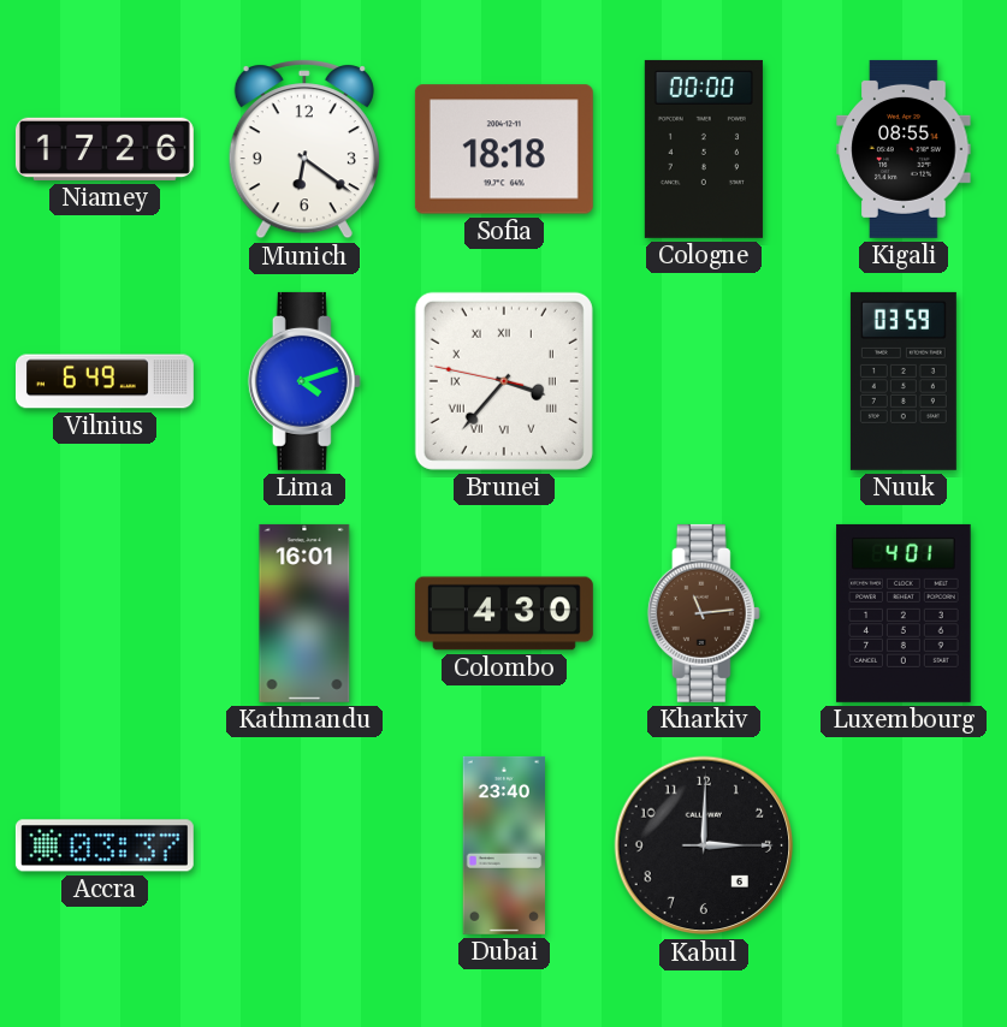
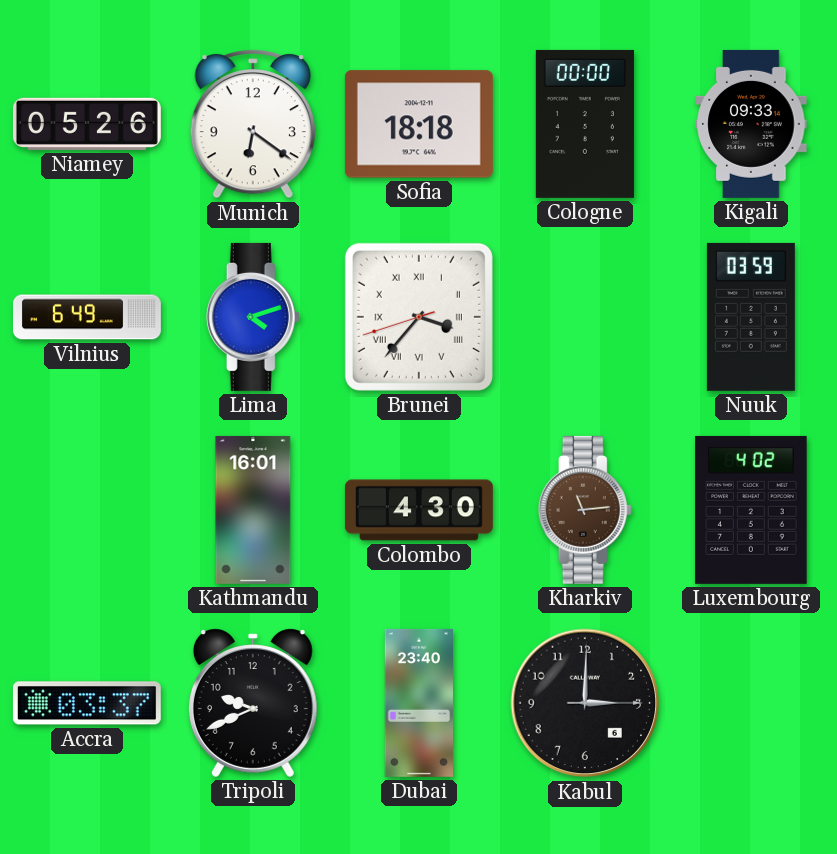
Niamey: 17:26 -> 05:26 (87, 124)
Kigali: 08:55 -> 09:33 (751, 124)
Brunei: 3:36:47 -> 3:36:42 (419, 317)
Luxembourg: 4:01 -> 4:02 (751, 510)
Tripoli: none -> 9:41 (253, 703)
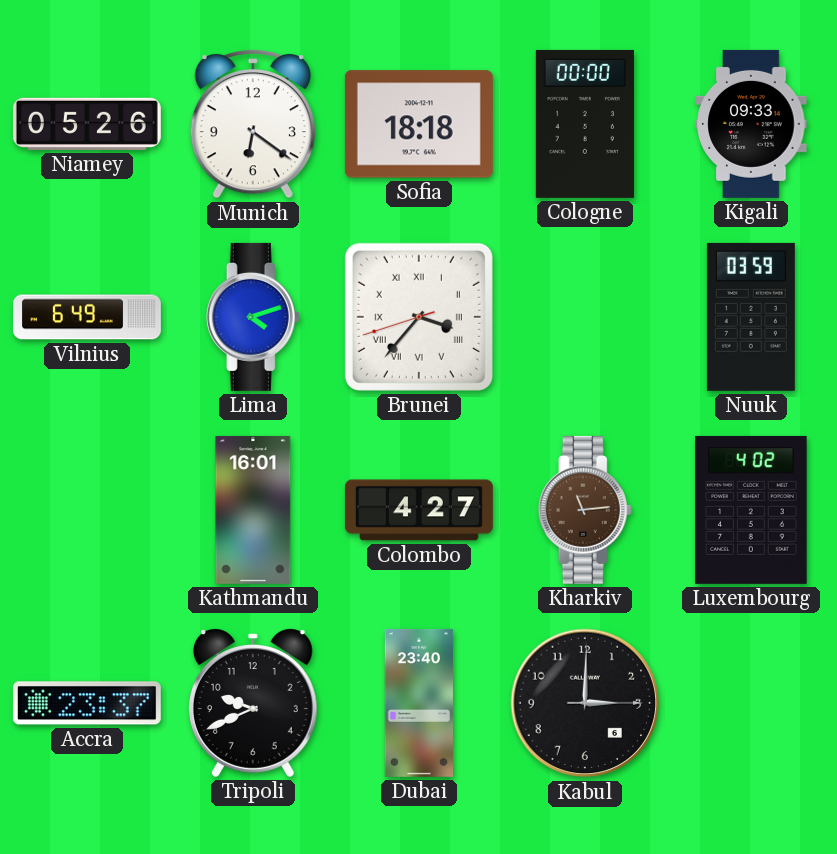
Colombo: 4:30 -> 4:27 (419, 510)
Accra: 03:37 -> 23:37 (87, 703)
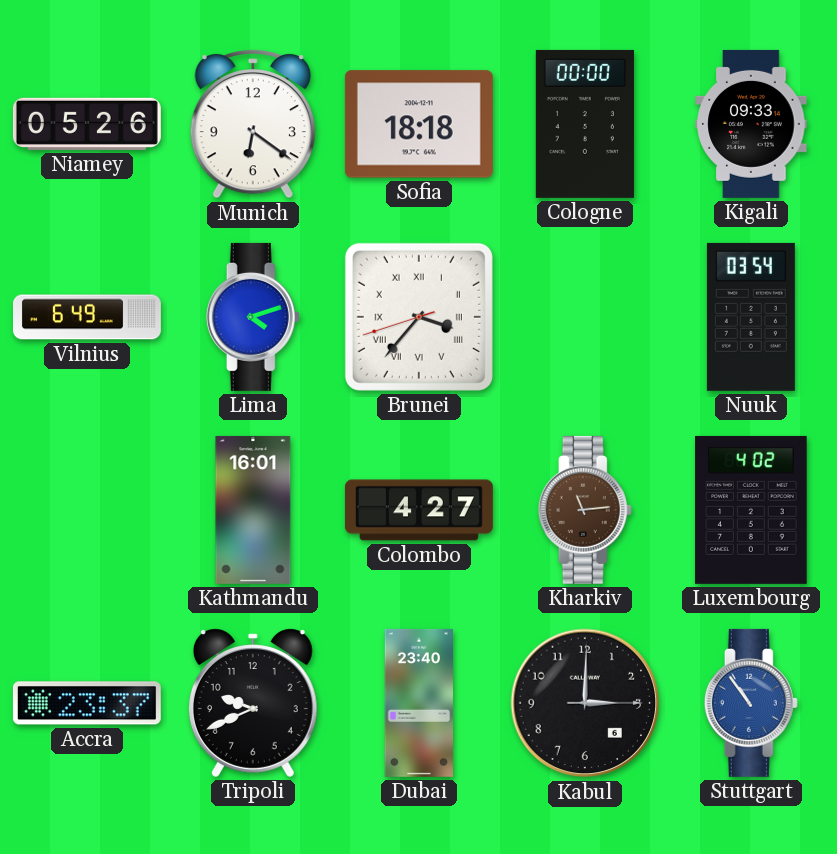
Nuuk: 03:59 -> 03:54 (751, 317)
Stuttgart: none -> 10:54 (751, 703)
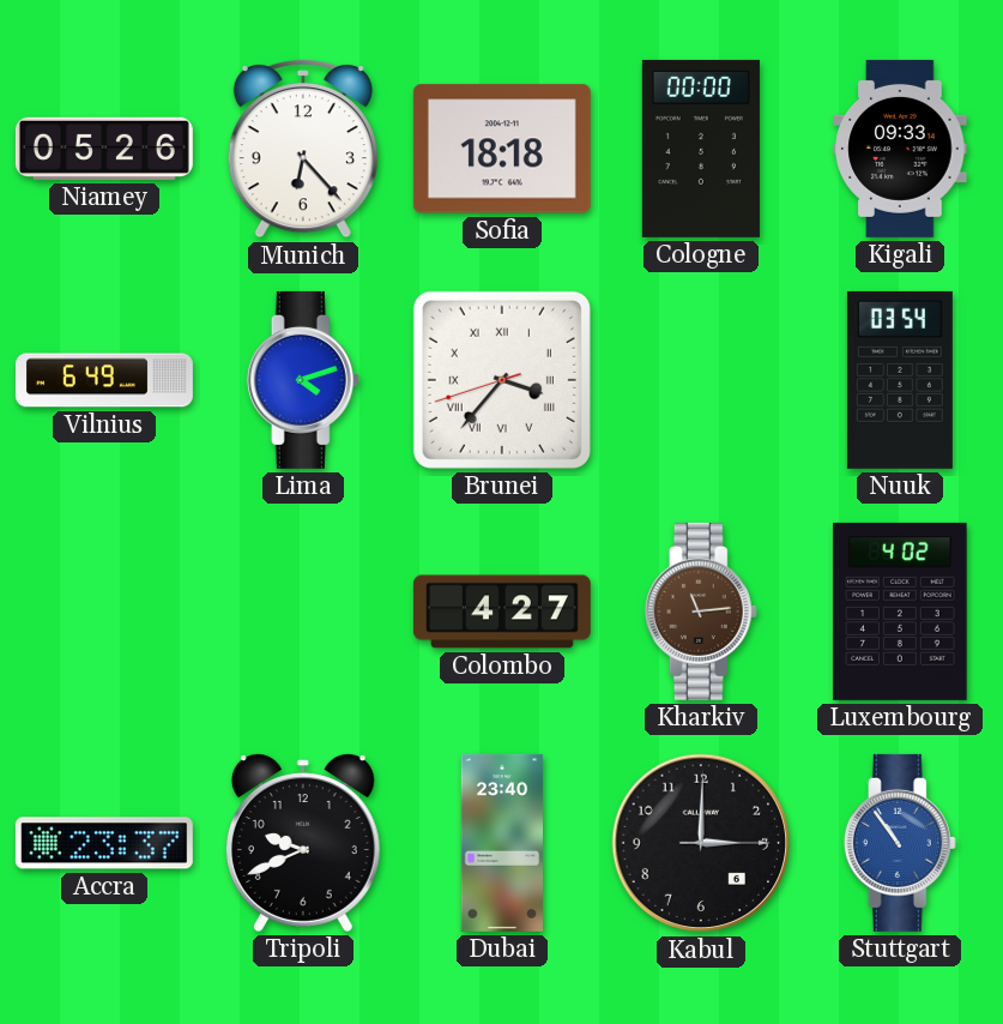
Munich: 6:21 -> 6:23 (303, 150)
Kathmandu: 16:01 -> none (253, 510)
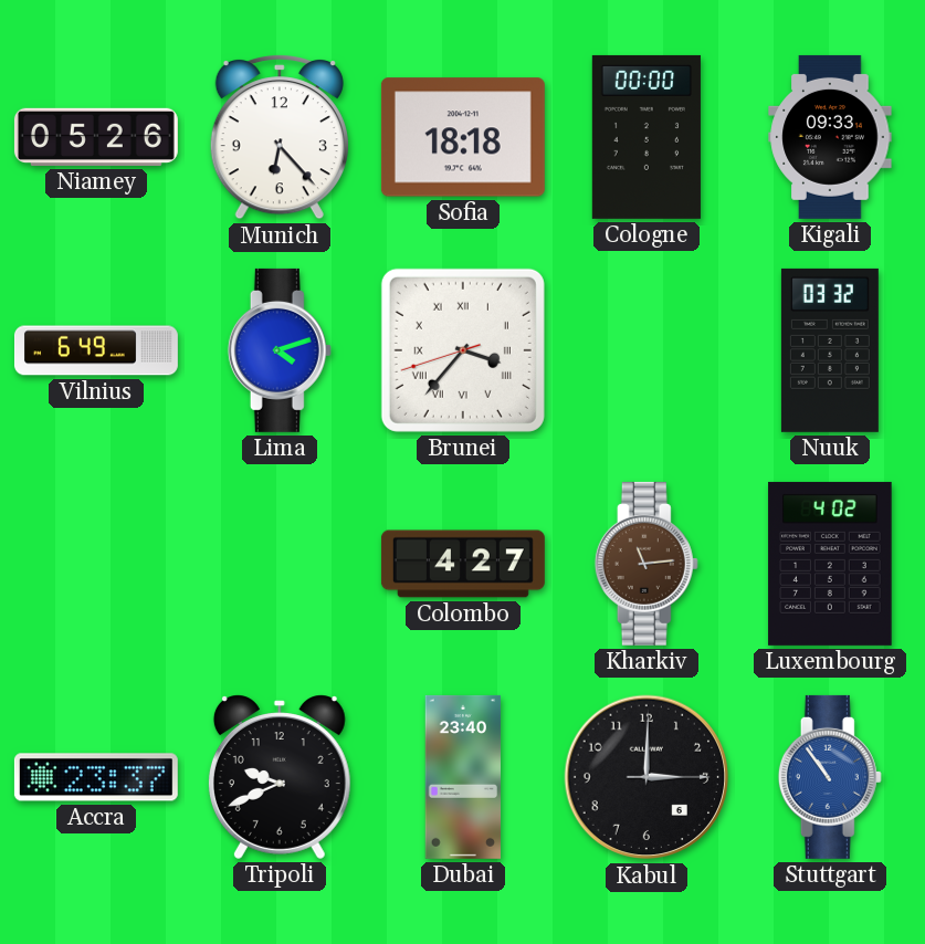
Nuuk: 03:54 -> 03:32 (830, 350)
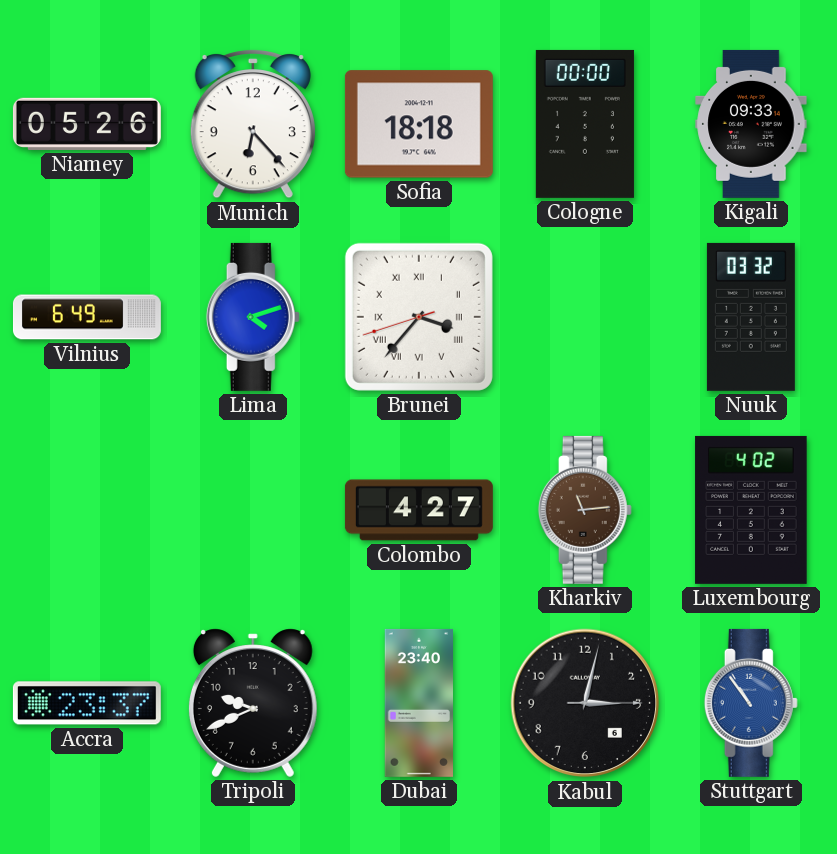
Kabul: 3:00 -> 3:02 (585, 703)
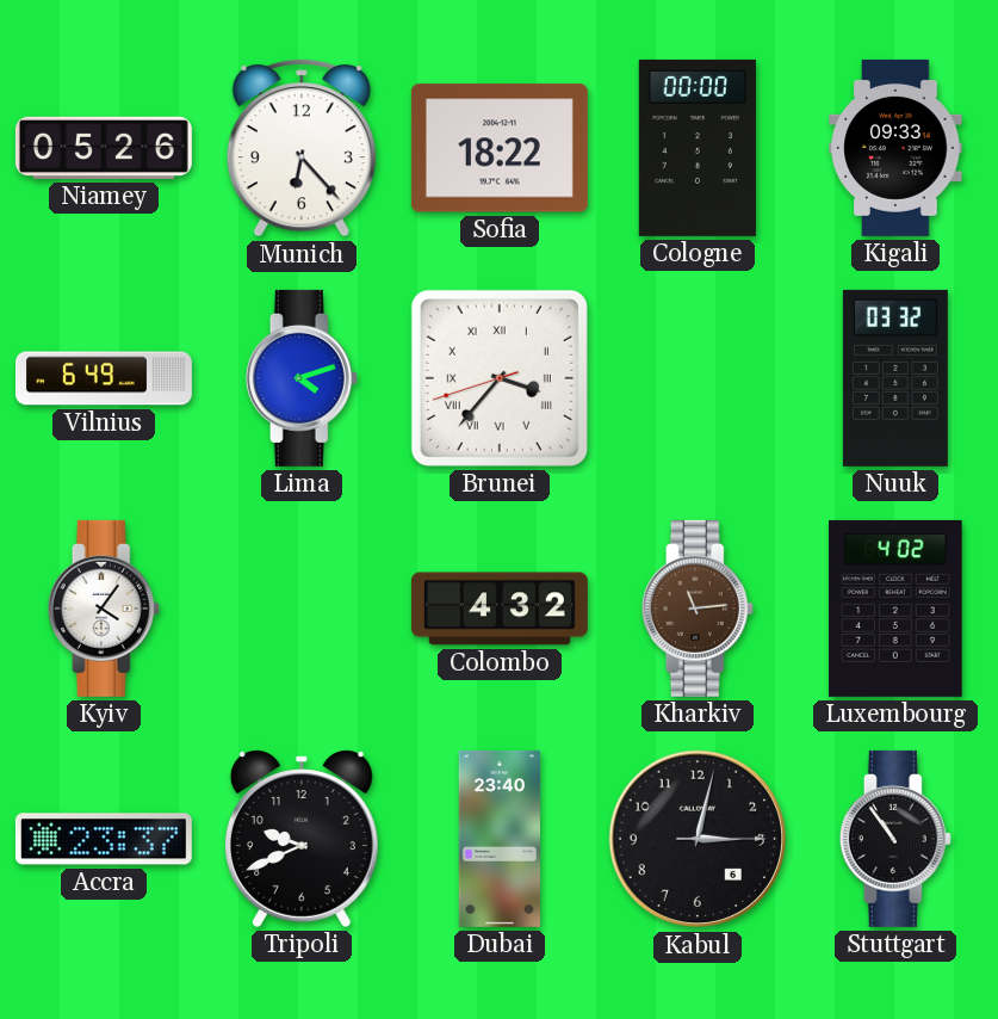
Sofia: 18:18 -> 18:22 (500, 148)
Kyiv: none -> 4:06 (104, 609)
Colombo: 4:27 -> 4:32 (500, 609)
Stuttgart dial: blue -> black (895, 839)
